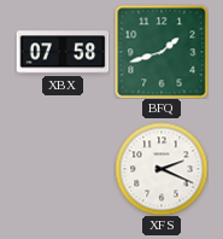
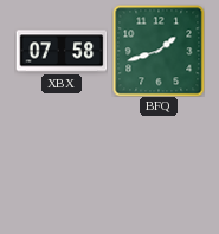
XFS: 2:19 -> none (162, 169)
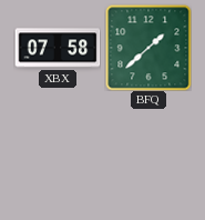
BFQ: 1:42 -> 1:38 (148, 48)
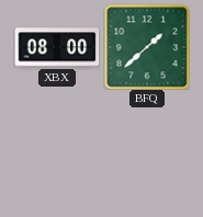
XBX: 07:58 -> 08:00 (57, 47)
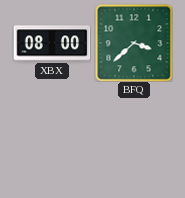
BFQ: 1:38 -> 3:38 (134, 43)
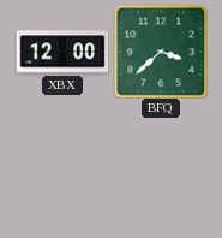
XBX: 08:00 -> 12:00 (62, 52)
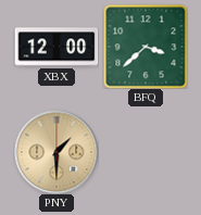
PNY: none -> 1:30 (56, 152)
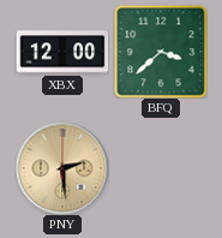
PNY: 1:30 -> 2:29 (62, 168)
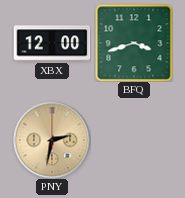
BFQ: 3:38 -> 3:42 (134, 43)
PNY: 2:29 -> 2:32 (52, 140)
